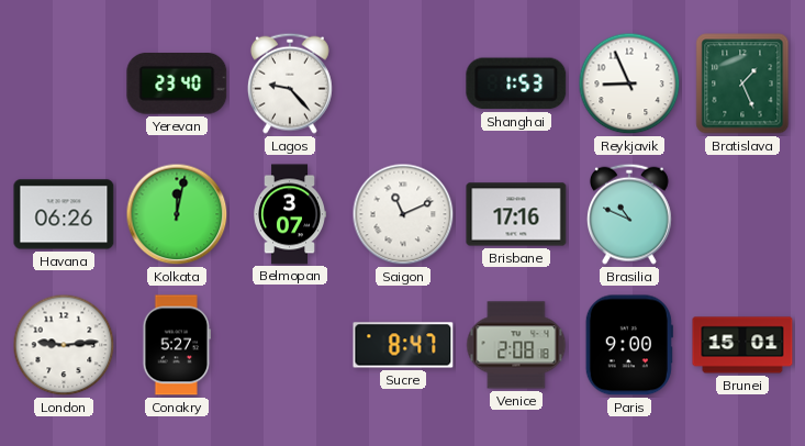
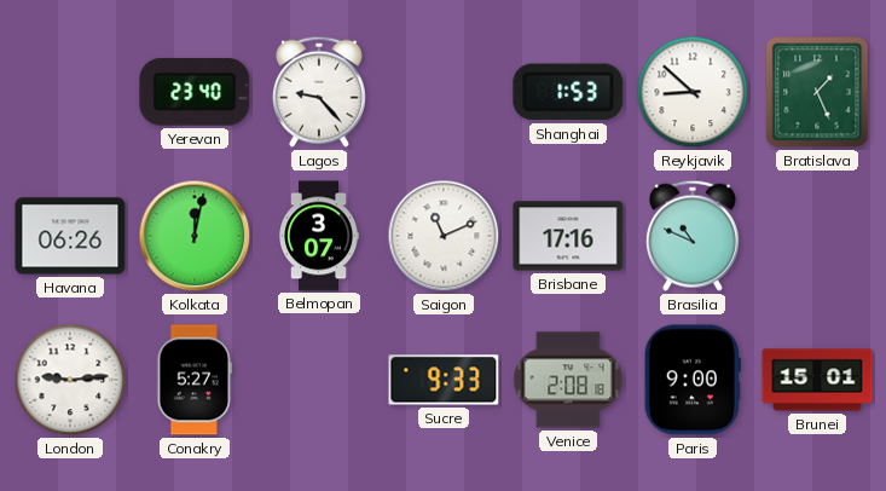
Reykjavik: 8:56 -> 8:52 (693, 92)
Sucre: 8:47 -> 9:33 (444, 380)
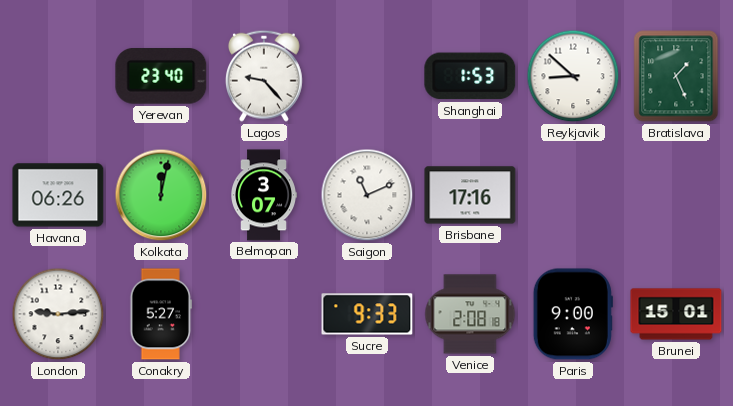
Brasilia: 10:49 -> none (693, 236)
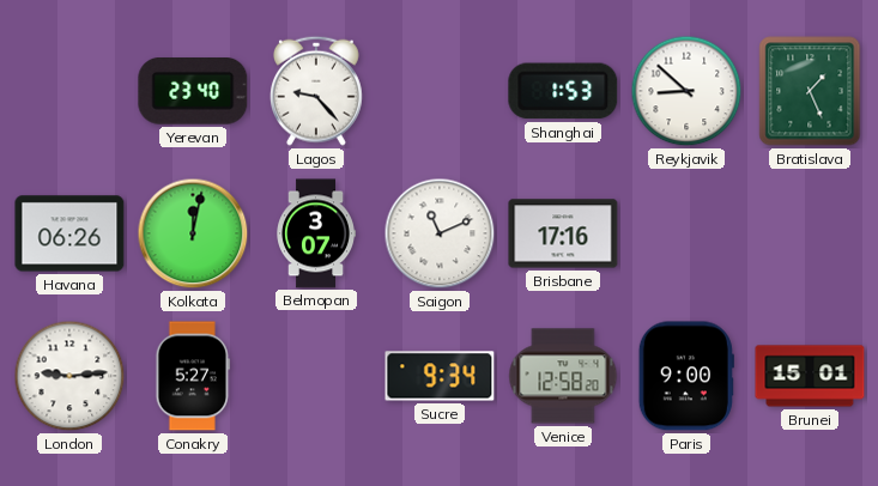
Sucre: 9:33 -> 9:34 (440, 376)
Venice: 2:08 -> 12:58 (563, 376)
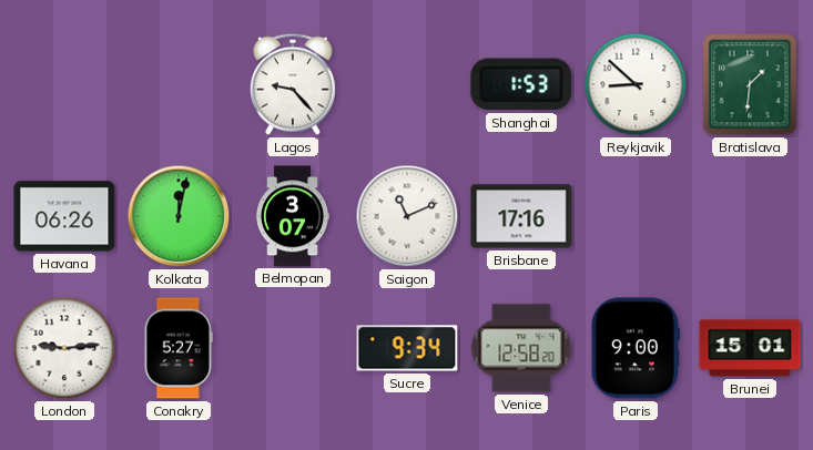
Yerevan: 23:40 -> none (193, 92)
Bratislava: 1:26 -> 1:31 (750, 84)
